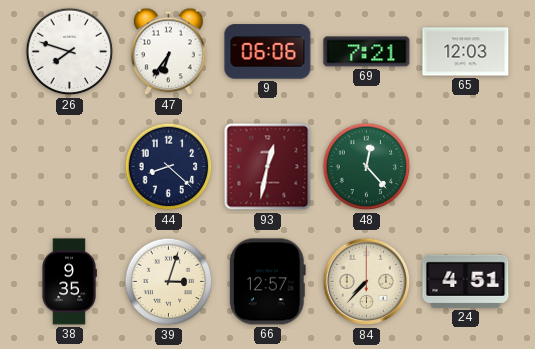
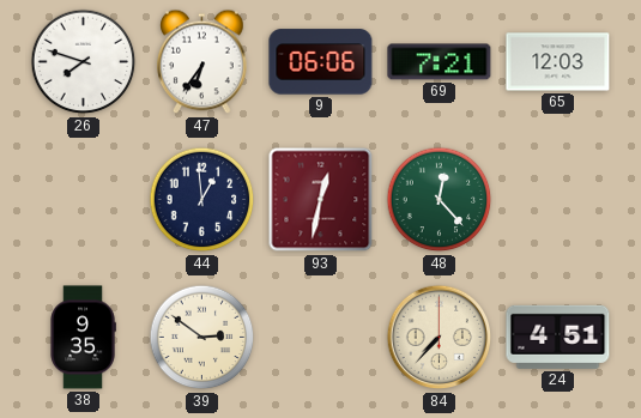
44: 8:22 -> 12:59 (202, 200)
39: 3:03 -> 2:51 (202, 338)
66: 12:57 -> none (267, 282)
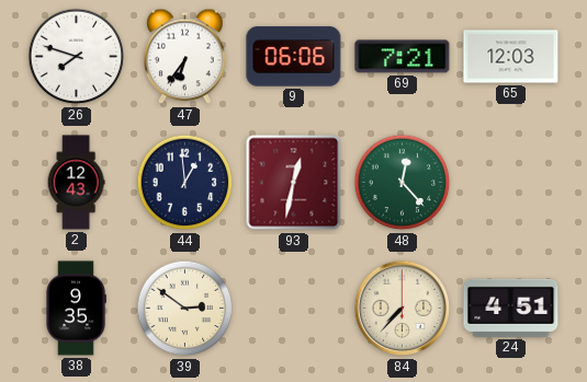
2: none -> 12:43 (76, 183)
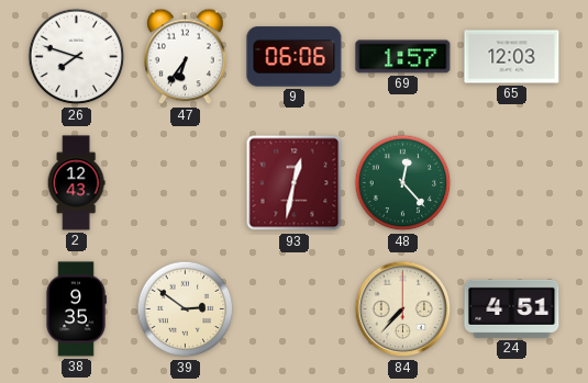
69: 7:21 -> 1:57 (403, 57)
44: 12:59 -> none (185, 183)
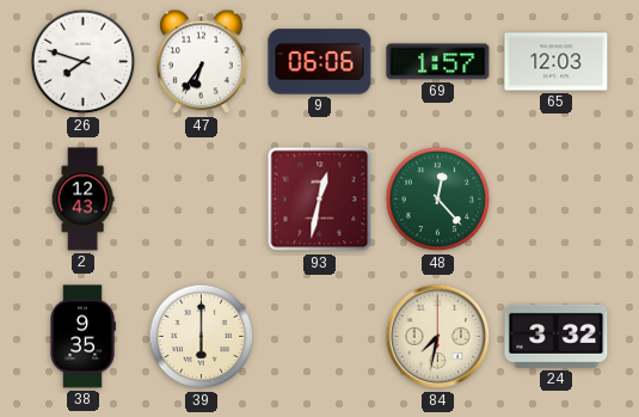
39: 2:51 -> 6:00 (202, 337)
84: 7:37 -> 7:32 (438, 337)
24: 4:51 -> 3:32 (557, 336)
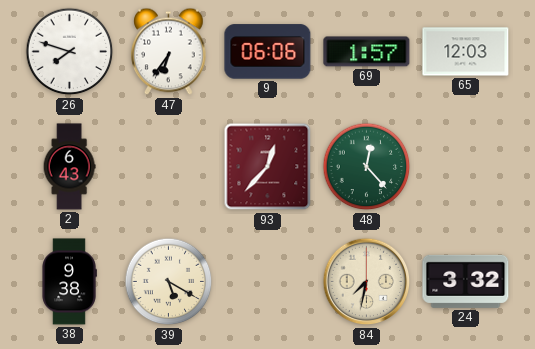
2: 12:43 -> 6:43 (69, 167)
93: 12:32 -> 12:37 (268, 167)
38: 9:35 -> 9:38 (69, 282)
39: 6:00 -> 5:20 (169, 282)
